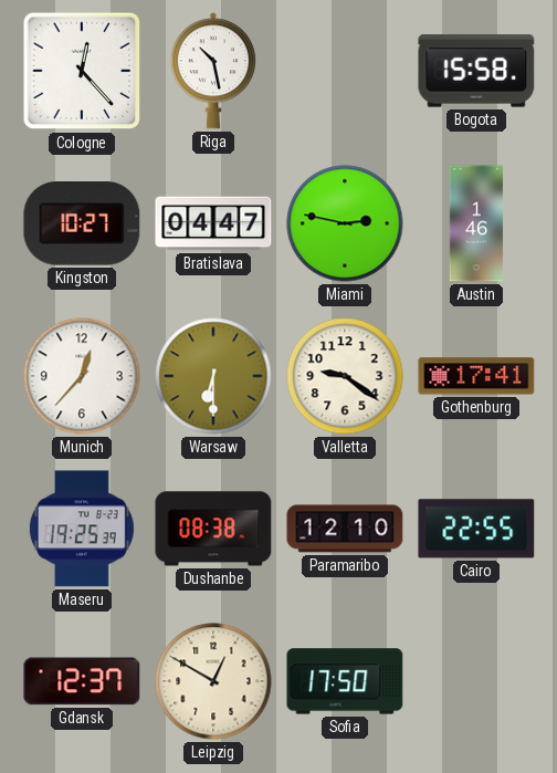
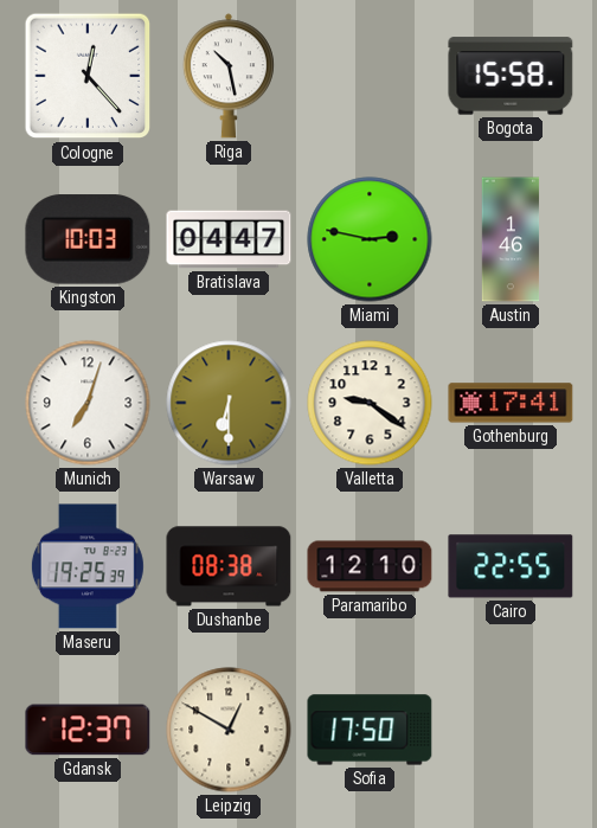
Kingston: 10:27 -> 10:03 (88, 239)
Munich: 12:37 -> 7:03 (88, 403)
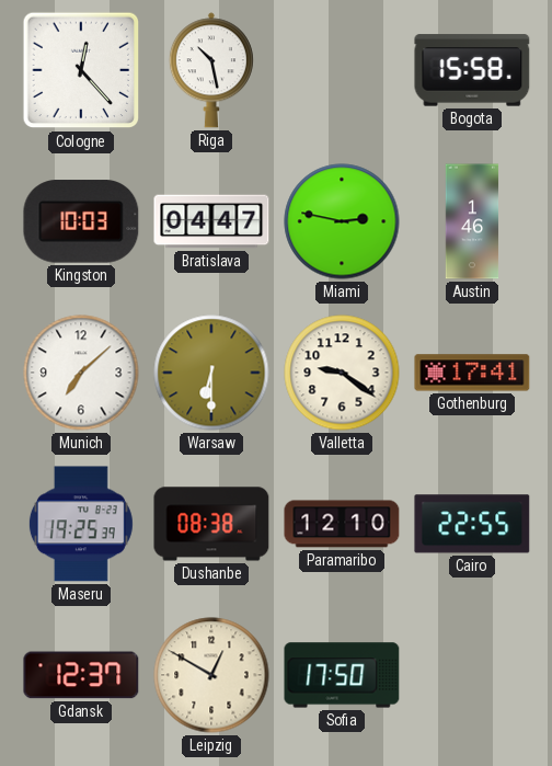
Munich: 7:03 -> 7:08 (81, 373)
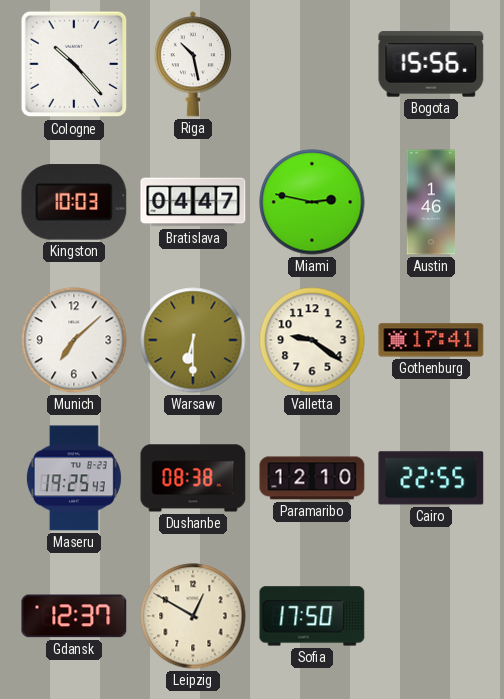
Cologne: 12:23 -> 10:23 (74, 64)
Bogota: 15:58 -> 15:56 (431, 64)
Maseru: 19:25:39 -> 19:25:43 (74, 478)
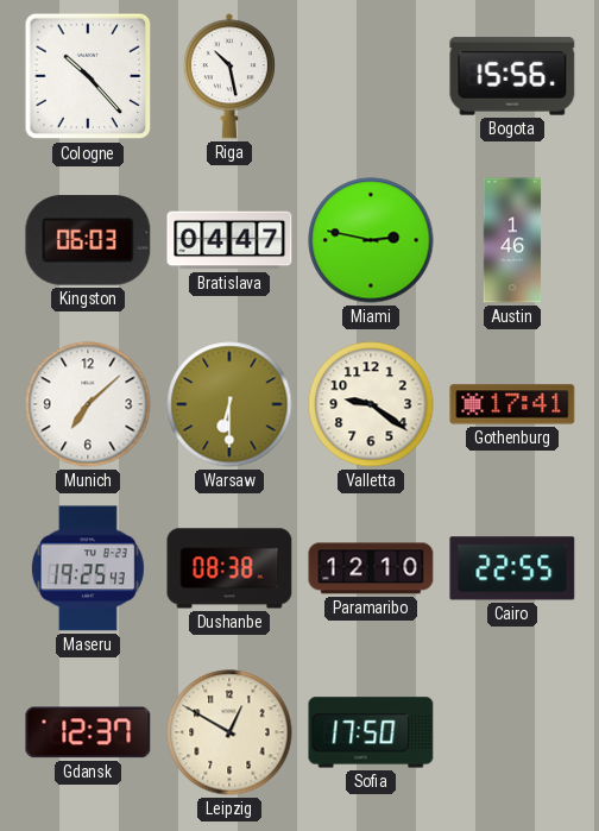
Kingston: 10:03 -> 06:03 (88, 240)
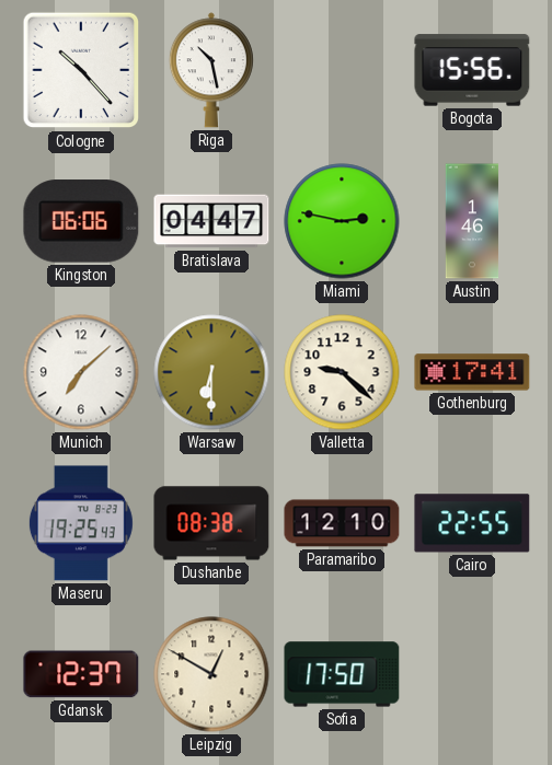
Kingston: 06:03 -> 06:06 (81, 221)
Valletta: 9:21 -> 9:22 (342, 372)
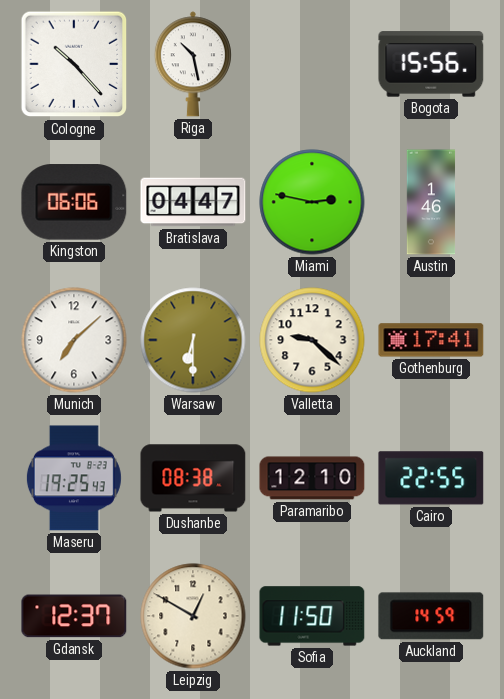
Sofia: 17:50 -> 11:50 (312, 616)
Auckland: none -> 14:59 (431, 616)
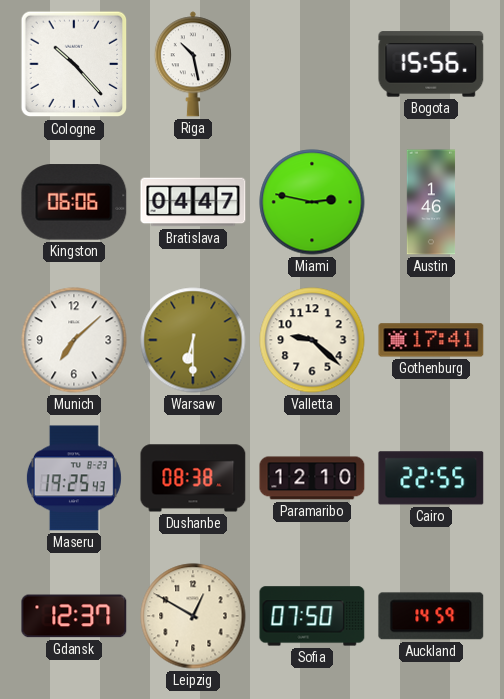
Sofia: 11:50 -> 07:50 (312, 616)
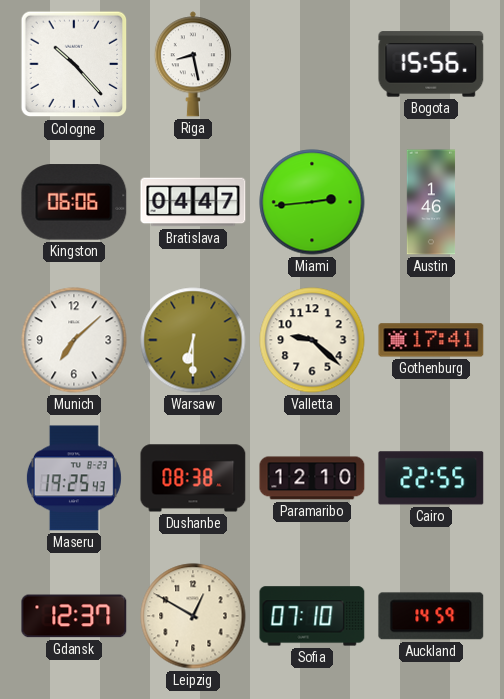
Riga: 10:28 -> 8:28 (193, 64)
Miami: 2:47 -> 2:44 (312, 202)
Sofia: 07:50 -> 07:10 (312, 616)
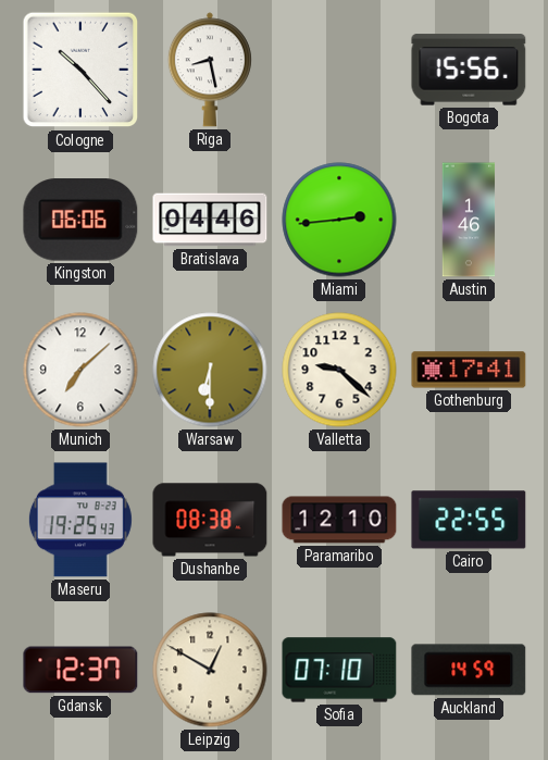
Bratislava: 04:47 -> 04:46 (210, 220)
